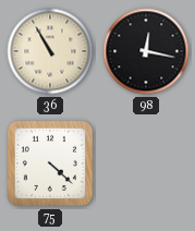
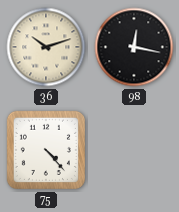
36: 10:55 -> 10:12 (46, 47)
75: 4:22 -> 4:23 (46, 150)
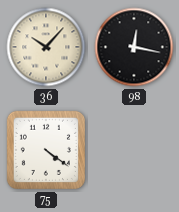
36: 10:12 -> 10:07 (46, 47)
75: 4:23 -> 4:21 (46, 150)
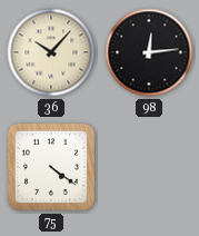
98: 12:17 -> 12:14 (149, 52)
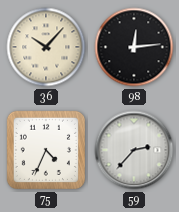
75: 4:21 -> 4:34 (46, 150)
59: none -> 2:37 (134, 150)
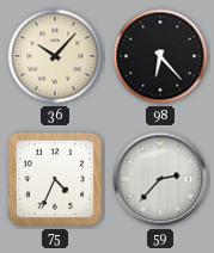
98: 12:14 -> 6:23 (160, 56)
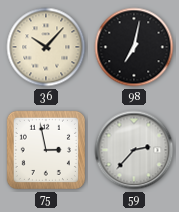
98: 6:23 -> 7:02 (134, 47)
75: 4:34 -> 2:58 (46, 150)
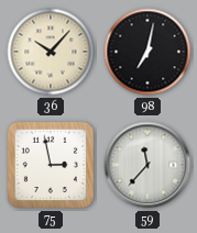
59: 2:37 -> 11:37 (147, 165)
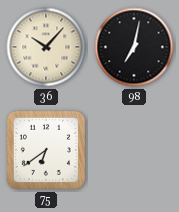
75: 2:58 -> 6:39 (46, 150)
59: 11:37 -> none (147, 165)
